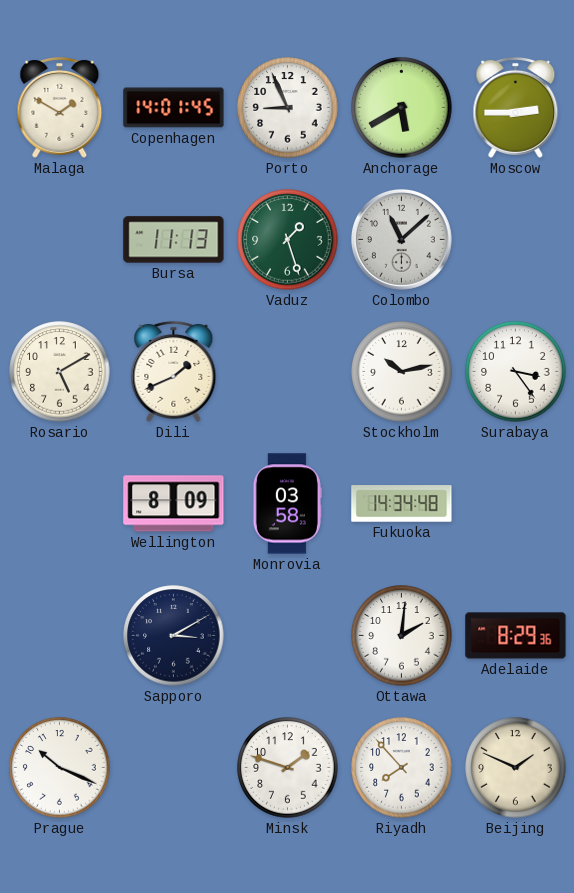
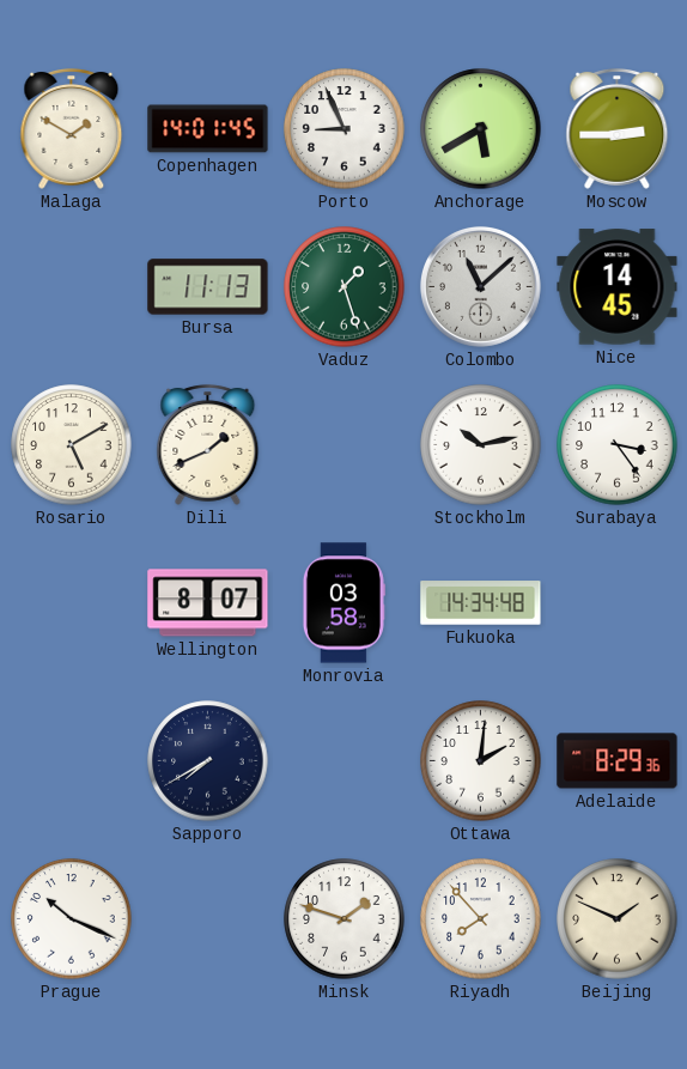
Nice: none -> 14:45 (618, 287)
Wellington: 8:09 -> 8:07 (208, 603)
Sapporo: 3:10 -> 7:40 (208, 761)
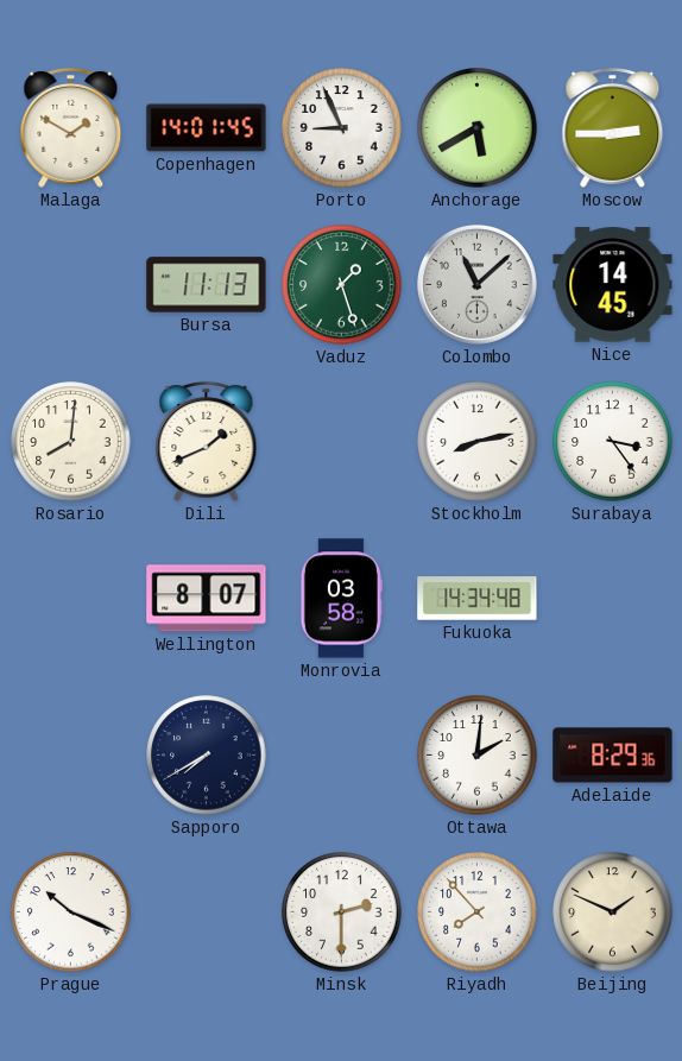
Rosario: 5:10 -> 8:01 (71, 442)
Stockholm: 10:13 -> 8:13 (478, 442)
Minsk: 1:48 -> 2:30 (342, 912)
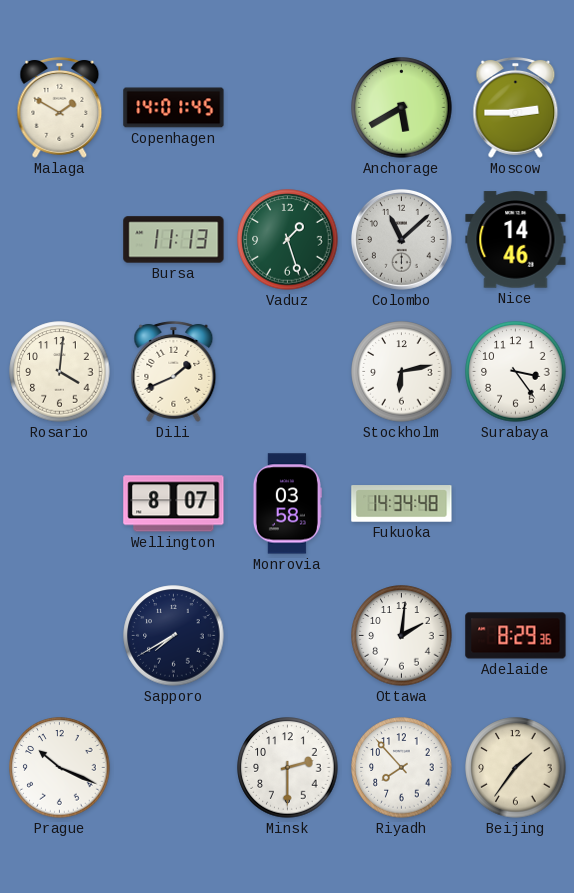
Porto: 8:56 -> none (342, 128)
Nice: 14:45 -> 14:46 (516, 240)
Rosario: 8:01 -> 4:01 (60, 372)
Stockholm: 8:13 -> 6:13 (402, 372)
Beijing: 1:49 -> 1:36 (516, 768)
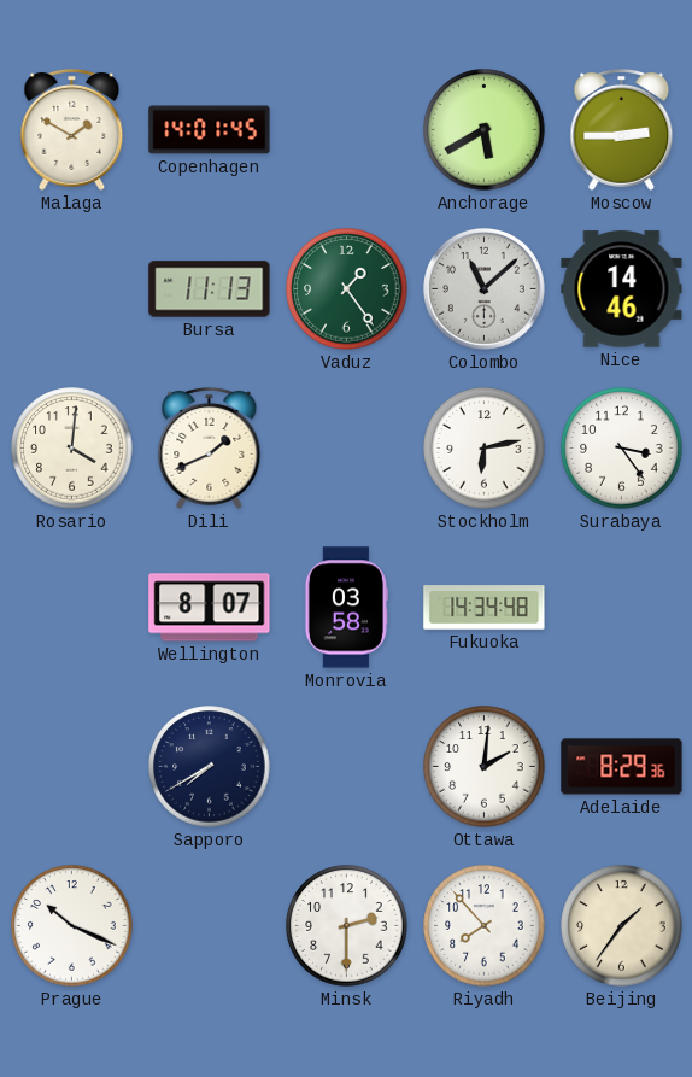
Vaduz: 1:27 -> 1:24 (347, 289)
